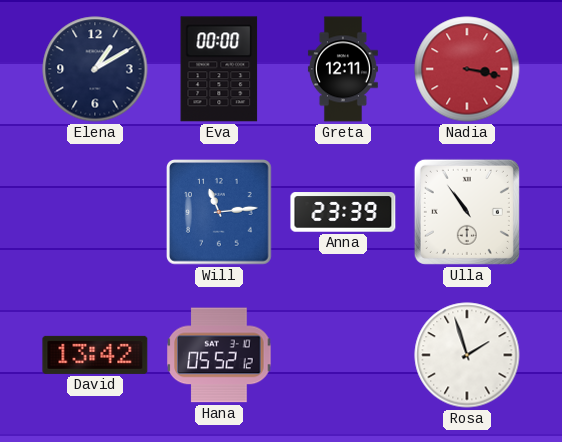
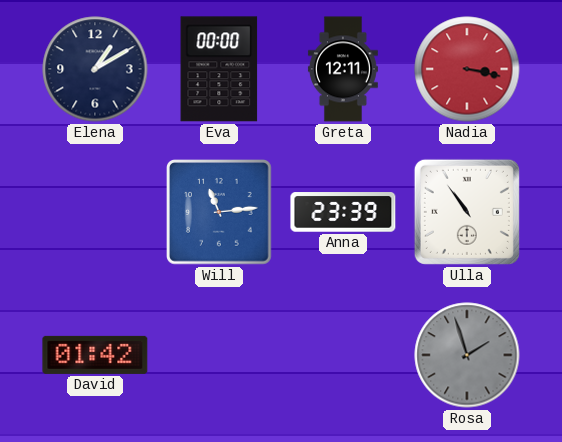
David: 13:42 -> 01:42 (95, 355)
Hana: 05:52 -> none (219, 355)
Rosa dial: white -> grey (467, 355)
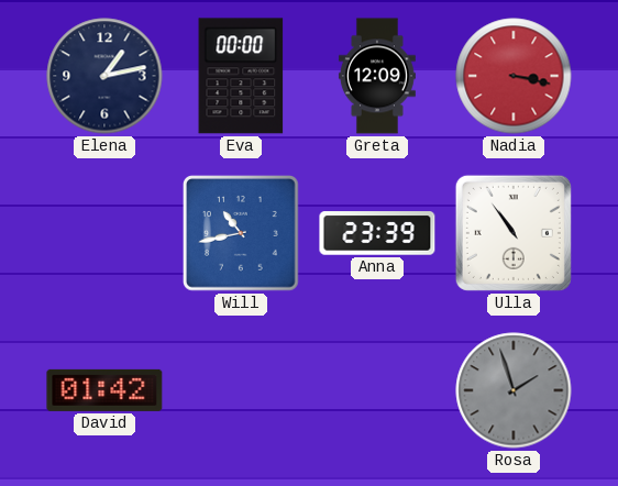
Elena: 1:10 -> 1:13 (104, 76)
Greta: 12:11 -> 12:09 (377, 76)
Will: 11:14 -> 10:43 (242, 234)
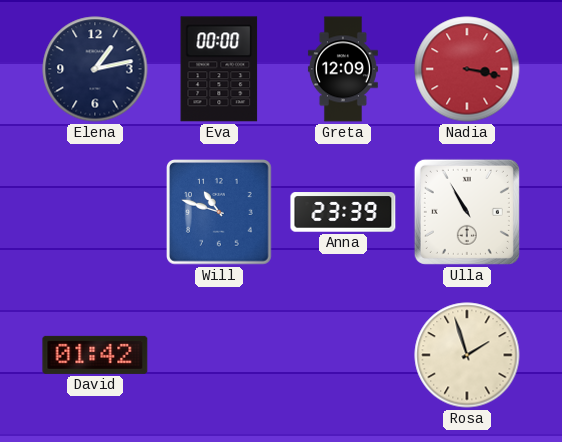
Will: 10:43 -> 10:48 (220, 213)
Ulla: 10:54 -> 10:55 (467, 212)
Rosa dial: grey -> cream (467, 355)
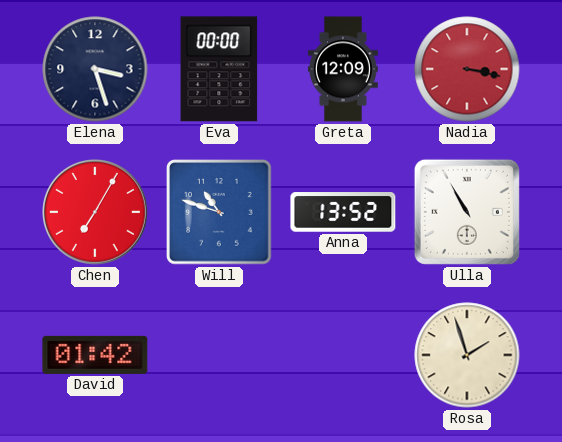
Elena: 1:13 -> 3:27 (95, 69)
Chen: none -> 7:05 (95, 212)
Anna: 23:39 -> 13:52 (343, 212)
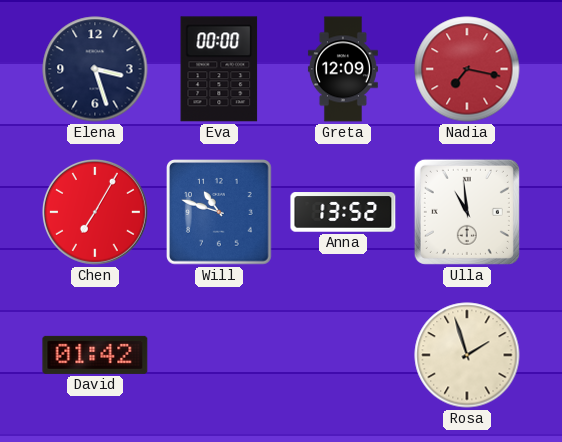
Nadia: 3:17 -> 7:17 (467, 69)
Ulla: 10:55 -> 10:59 (467, 212)
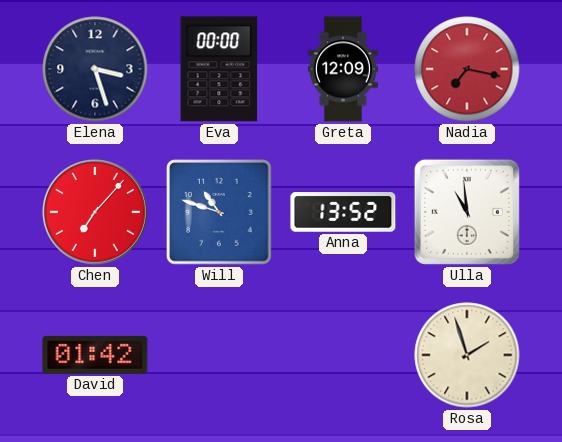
Chen: 7:05 -> 7:07 (95, 212)
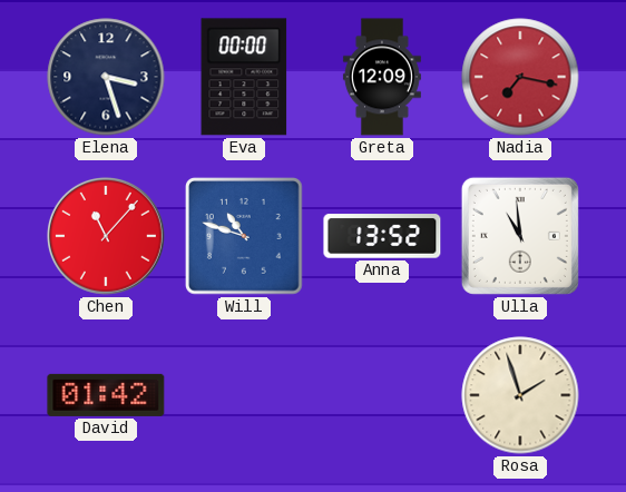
Chen: 7:07 -> 11:07 (106, 236)
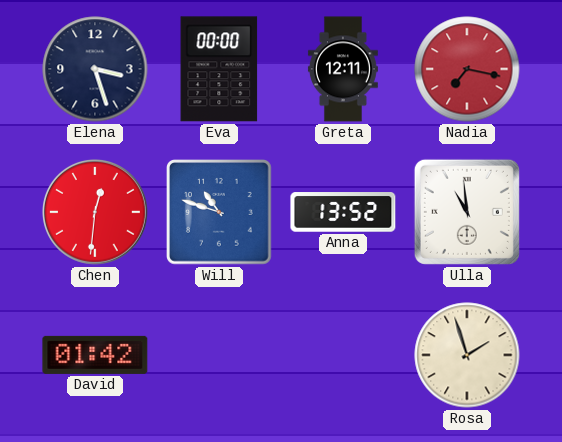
Greta: 12:09 -> 12:11 (343, 69)
Chen: 11:07 -> 12:31 (95, 212)
